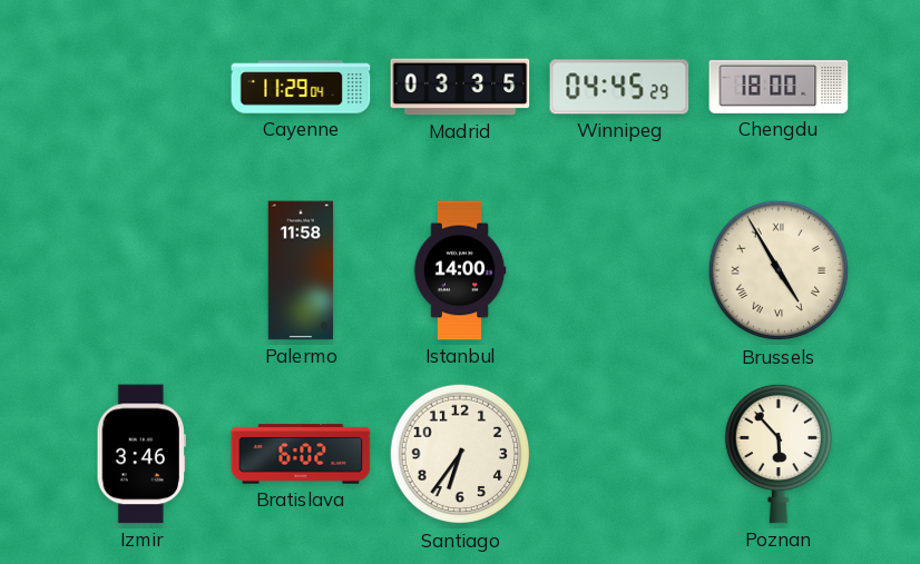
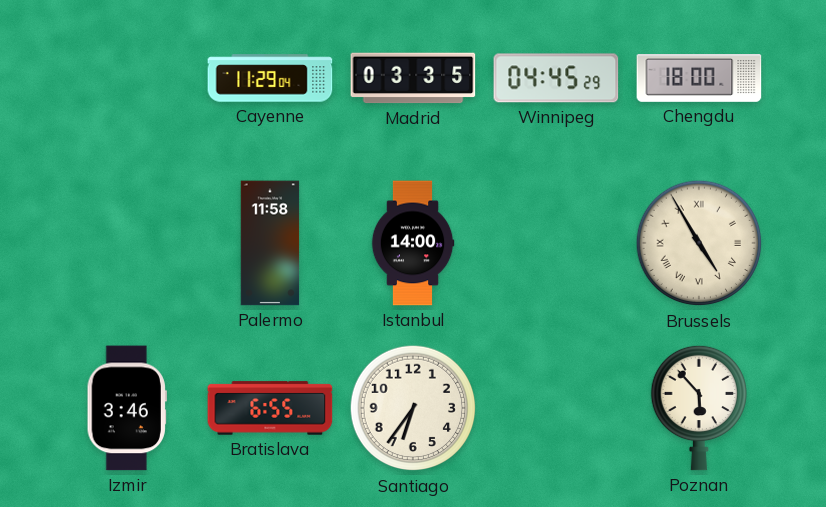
Bratislava: 6:02 -> 6:55 (270, 408)
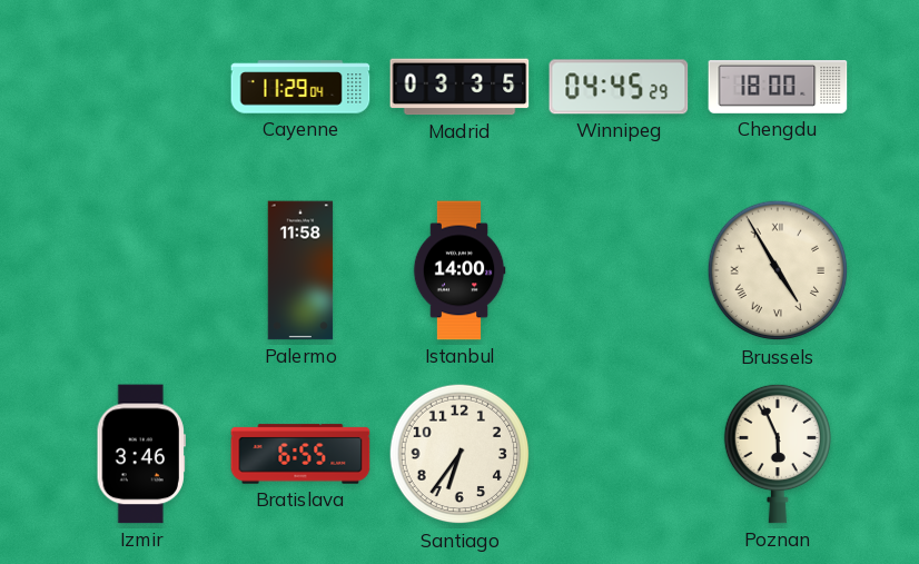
Poznan: 5:53 -> 5:56 (777, 454)
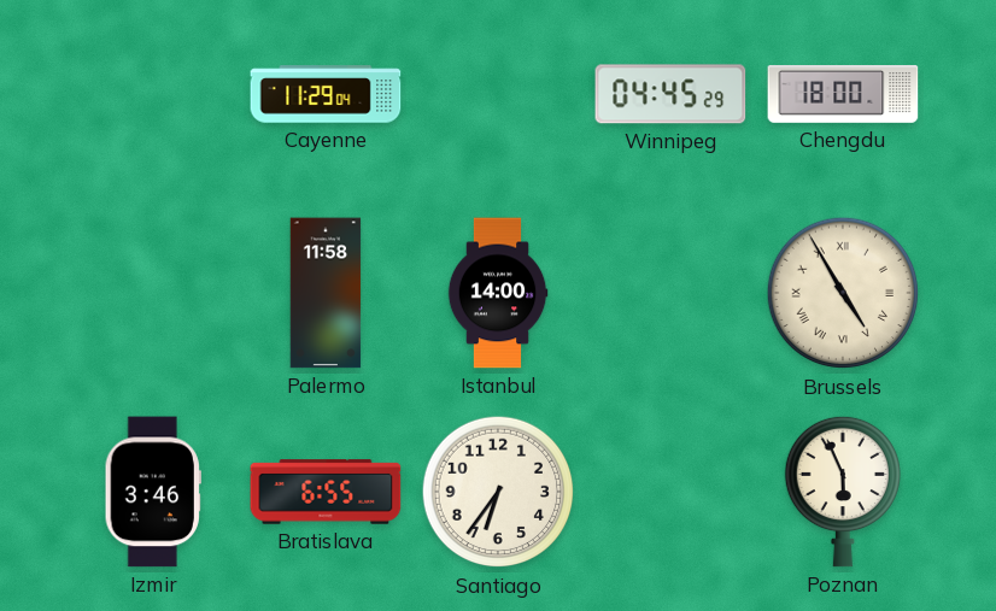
Madrid: 03:35 -> none (459, 87)
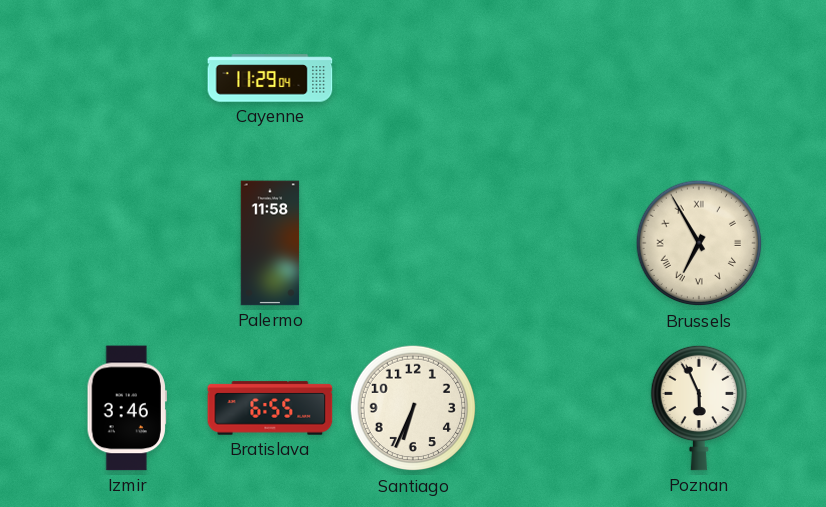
Winnipeg: 04:45 -> none (670, 94)
Chengdu: 18:00 -> none (843, 95)
Istanbul: 14:00 -> none (498, 293)
Brussels: 4:55 -> 6:55 (699, 243)
Santiago: 6:36 -> 6:34 (413, 408)
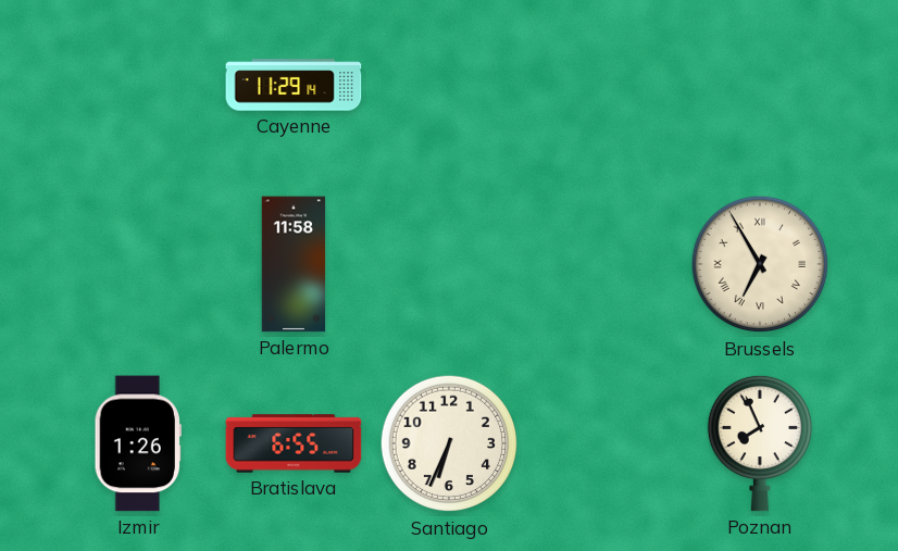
Cayenne: 11:29:04 -> 11:29:14 (294, 85)
Izmir: 3:46 -> 1:26 (138, 443)
Poznan: 5:56 -> 7:56 (759, 443)
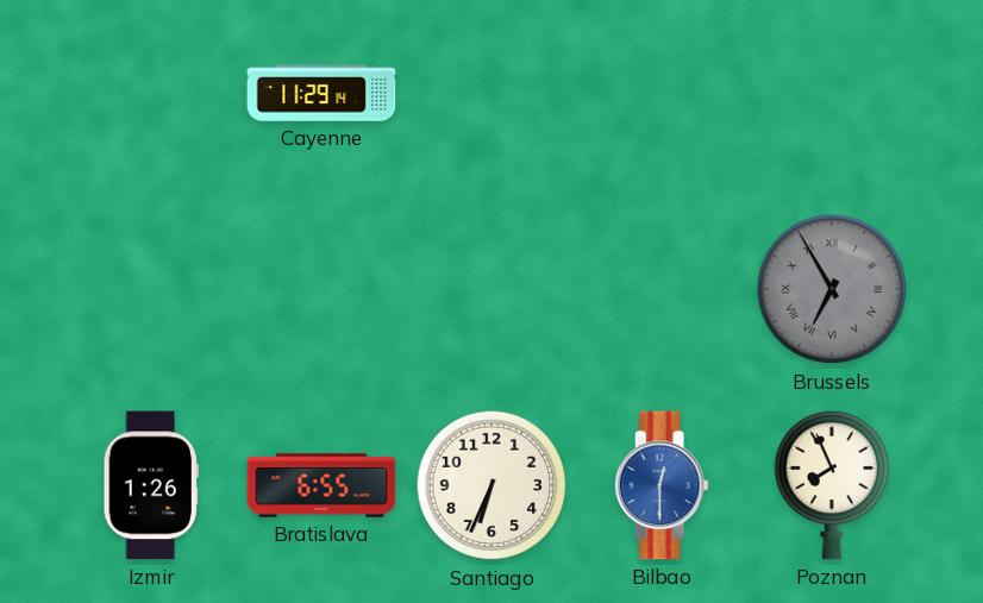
Palermo: 11:58 -> none (294, 264)
Brussels dial: cream -> grey (832, 289)
Bilbao: none -> 12:30 (662, 485)
